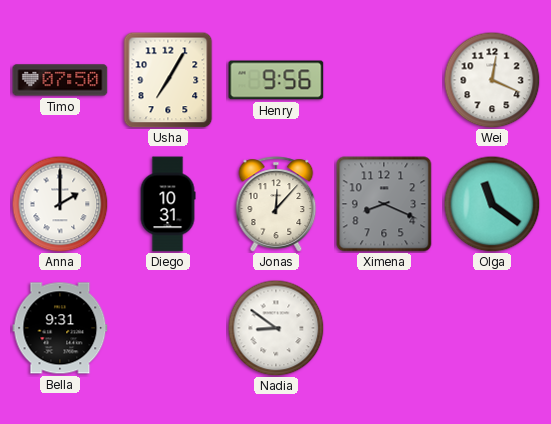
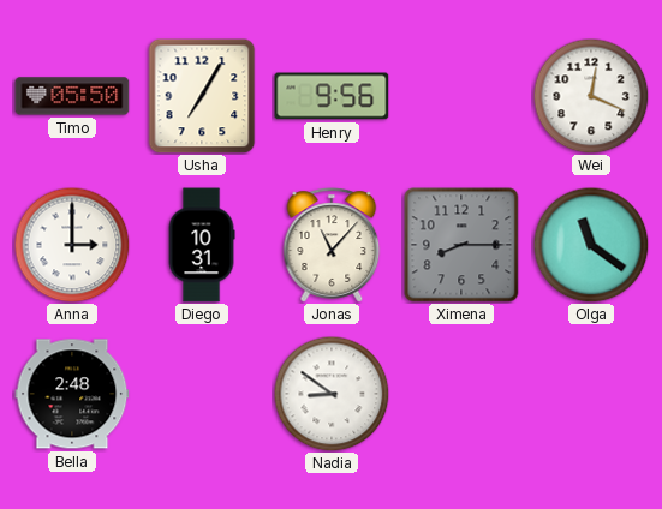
Timo: 07:50 -> 05:50 (72, 96)
Anna: 2:00 -> 3:00 (72, 245)
Jonas: 12:07 -> 11:07 (332, 245)
Ximena: 8:19 -> 8:15 (461, 245)
Bella: 9:31 -> 2:48 (72, 394)
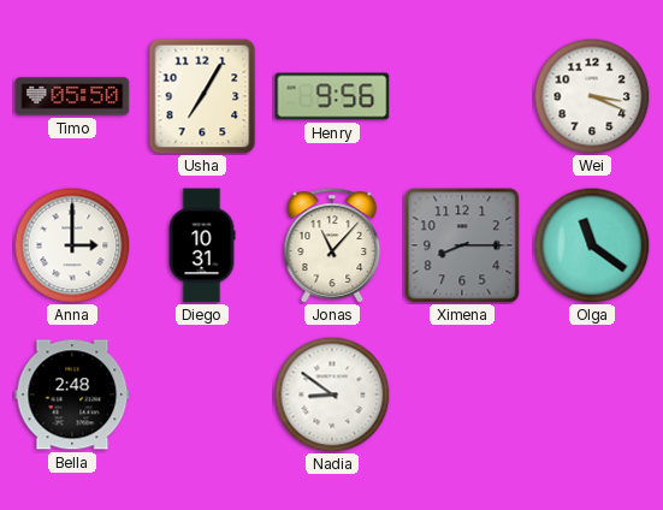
Wei: 12:19 -> 3:19 (592, 96)
